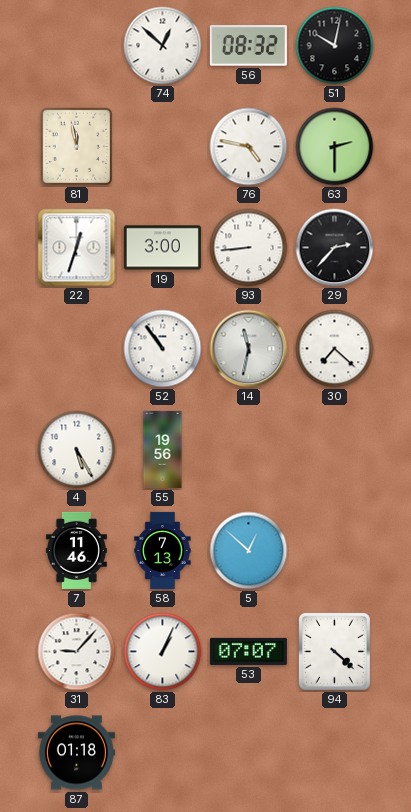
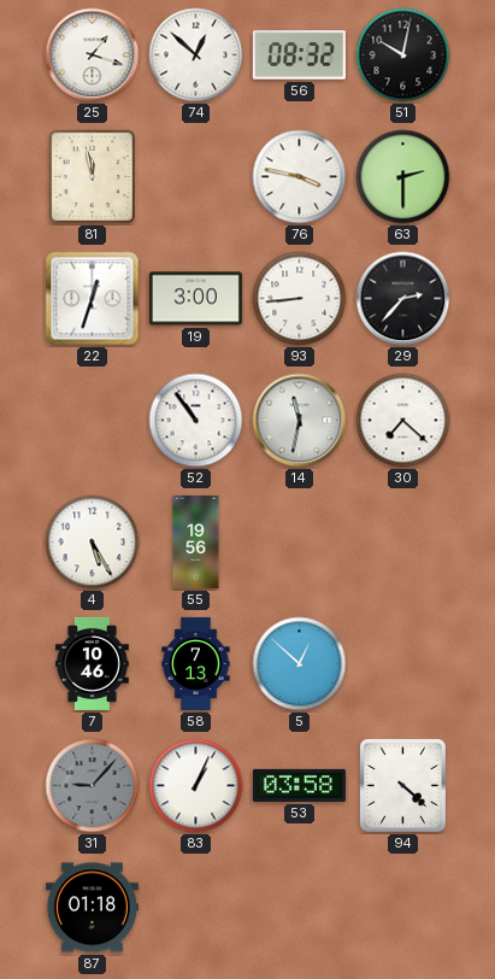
25: none -> 1:18 (93, 55)
76: 4:47 -> 3:47 (300, 177)
7: 11:46 -> 10:46 (92, 663)
31 dial: white -> grey (93, 786)
53: 07:07 -> 03:58 (299, 785)
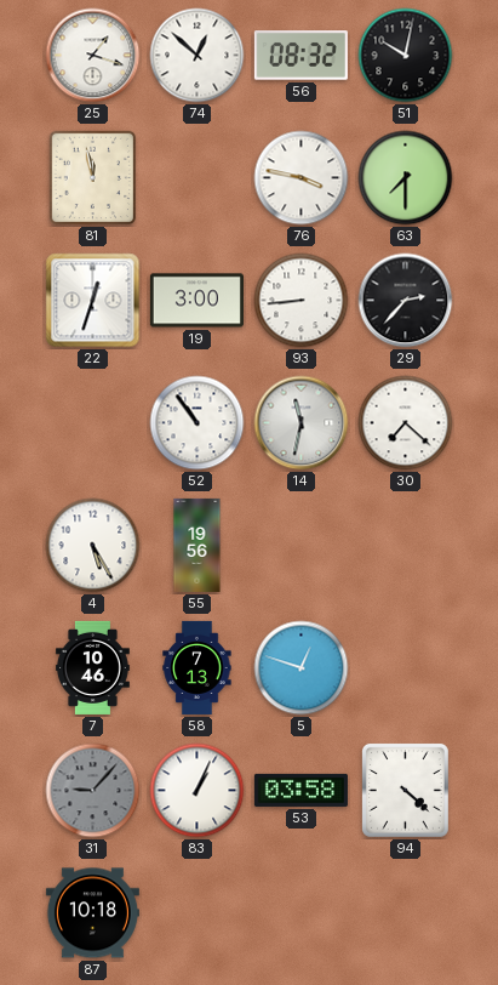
63: 2:30 -> 7:30 (406, 178)
5: 12:52 -> 12:48 (302, 668)
87: 01:18 -> 10:18 (92, 913)
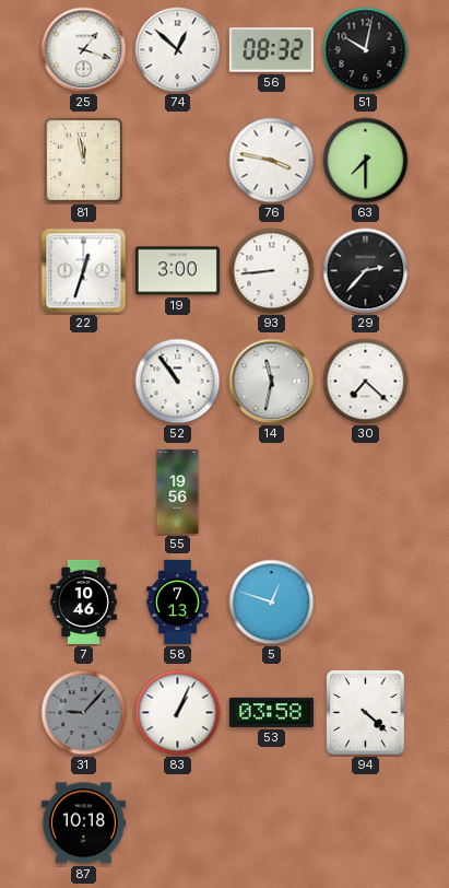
4: 5:25 -> none (93, 546)
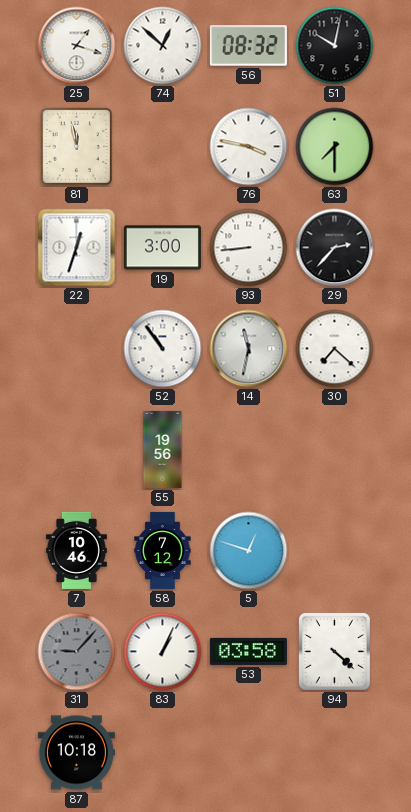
58: 7:13 -> 7:12 (163, 550)
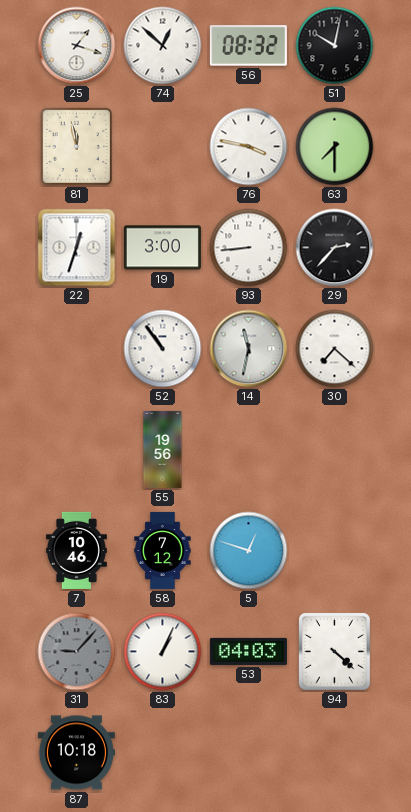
53: 03:58 -> 04:03 (248, 651)
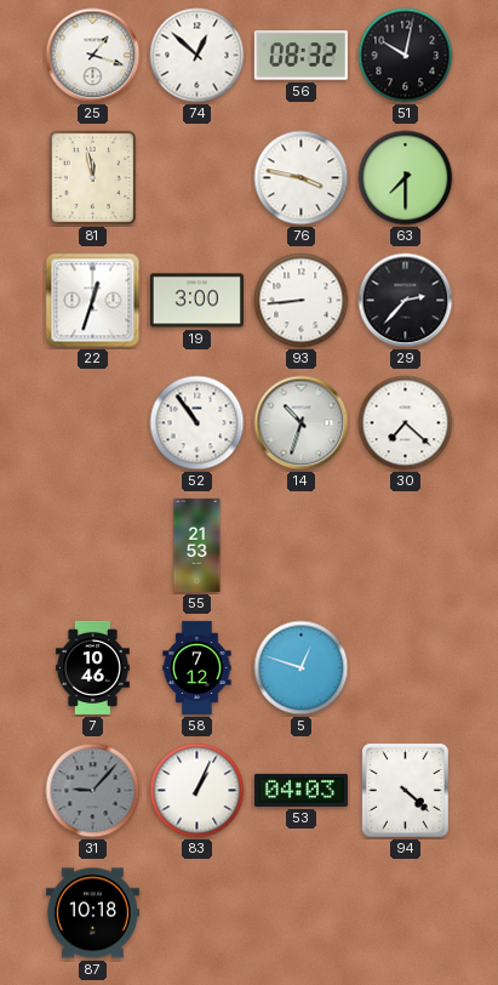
14: 11:32 -> 10:33 (302, 423)
55: 19:56 -> 21:53 (198, 545)
